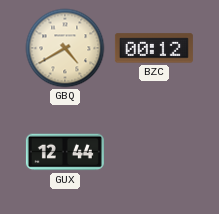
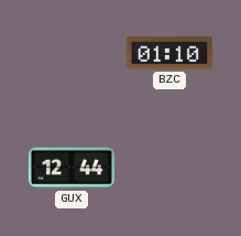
GBQ: 4:40 -> none (65, 48)
BZC: 00:12 -> 01:10 (169, 53)
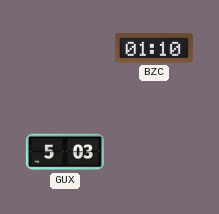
GUX: 12:44 -> 5:03 (65, 152)
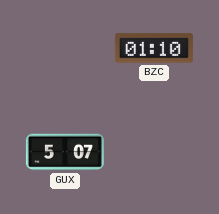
GUX: 5:03 -> 5:07 (65, 152)
